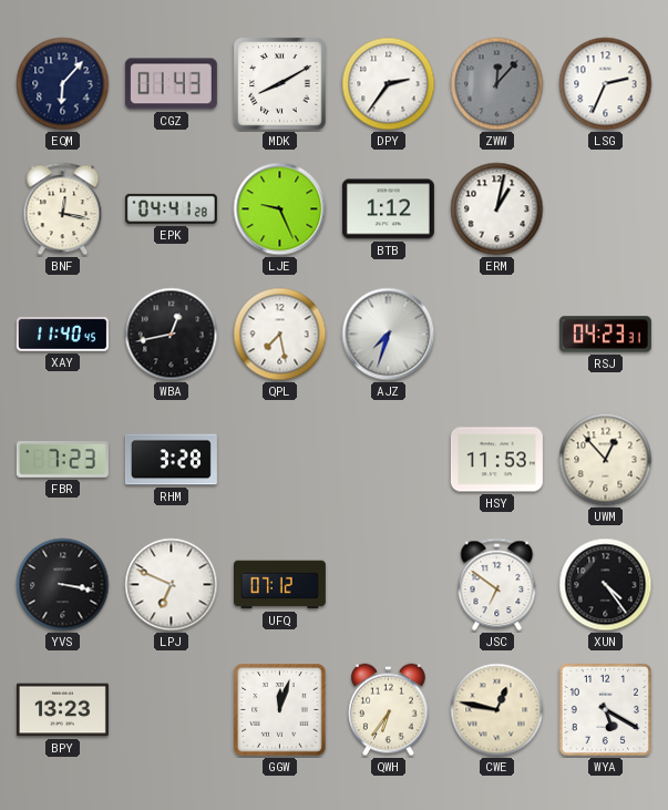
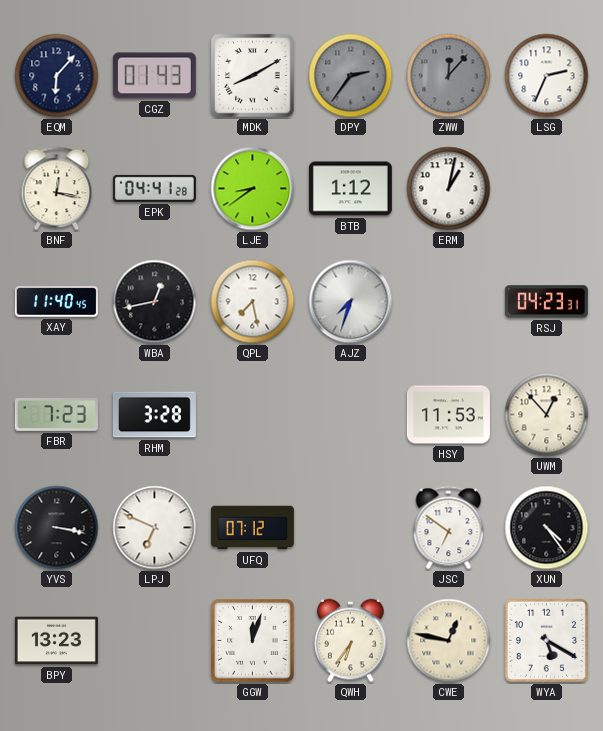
DPY dial: white -> grey (351, 76)
LJE: 9:26 -> 8:39 (253, 189)
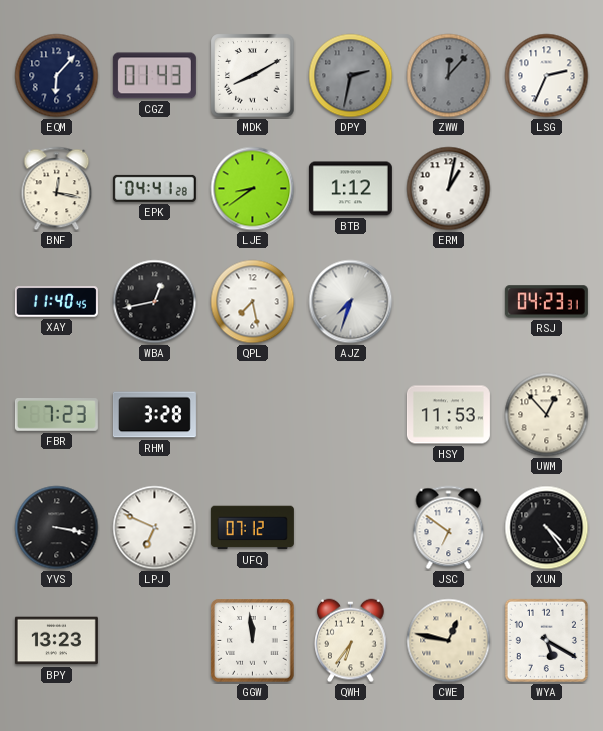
DPY: 2:36 -> 2:32 (351, 76)
GGW: 12:03 -> 11:59 (253, 641)
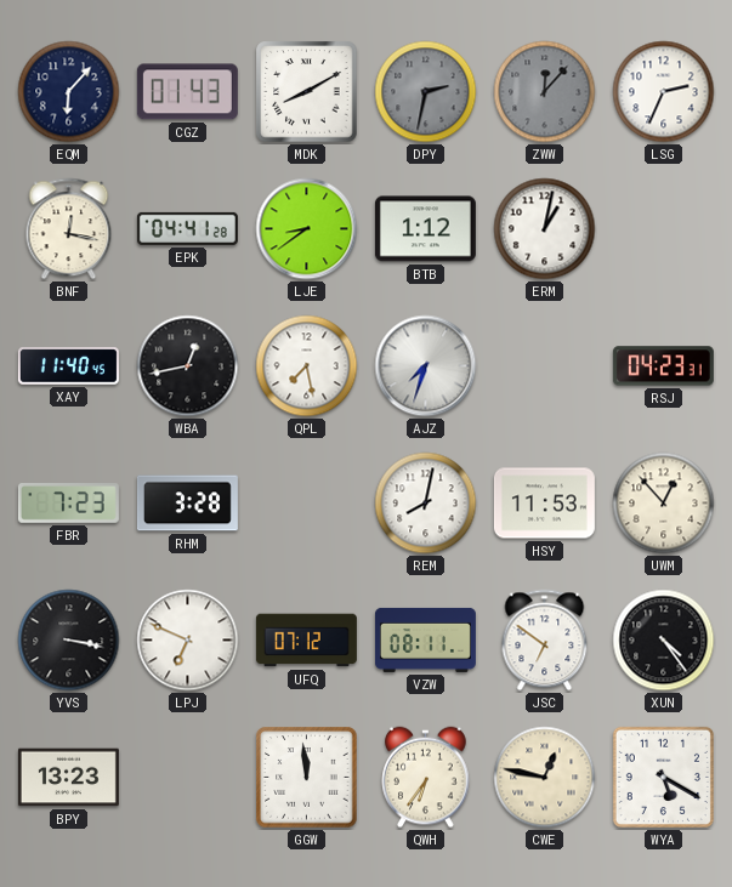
REM: none -> 8:02 (426, 504)
VZW: none -> 08:11 (425, 639)
